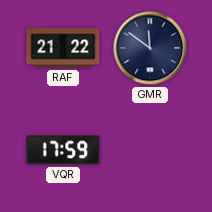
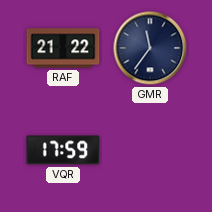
GMR: 11:51 -> 11:36 (150, 48)
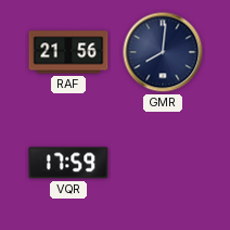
RAF: 21:22 -> 21:56 (68, 52)
GMR: 11:36 -> 8:01 (163, 52)
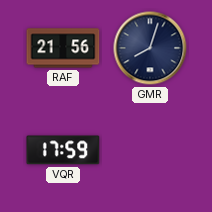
GMR: 8:01 -> 8:03 (150, 48)
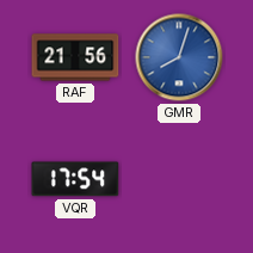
GMR dial: navy -> blue (179, 57)
VQR: 17:59 -> 17:54 (75, 179)
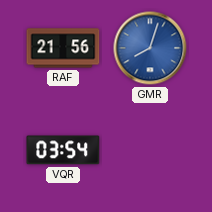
VQR: 17:54 -> 03:54 (63, 150)
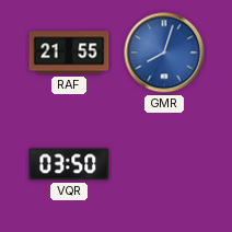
RAF: 21:56 -> 21:55 (69, 53)
VQR: 03:54 -> 03:50 (69, 164)
